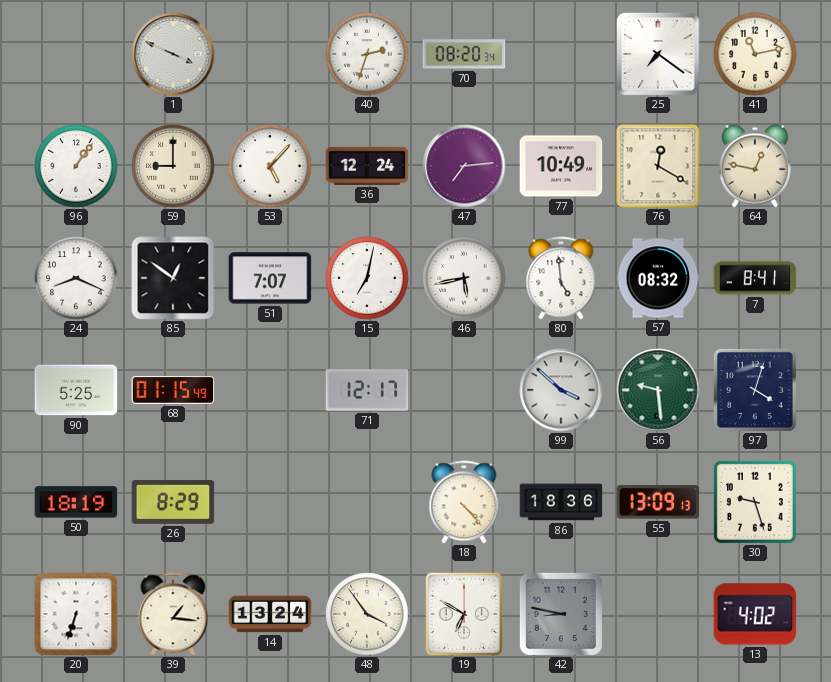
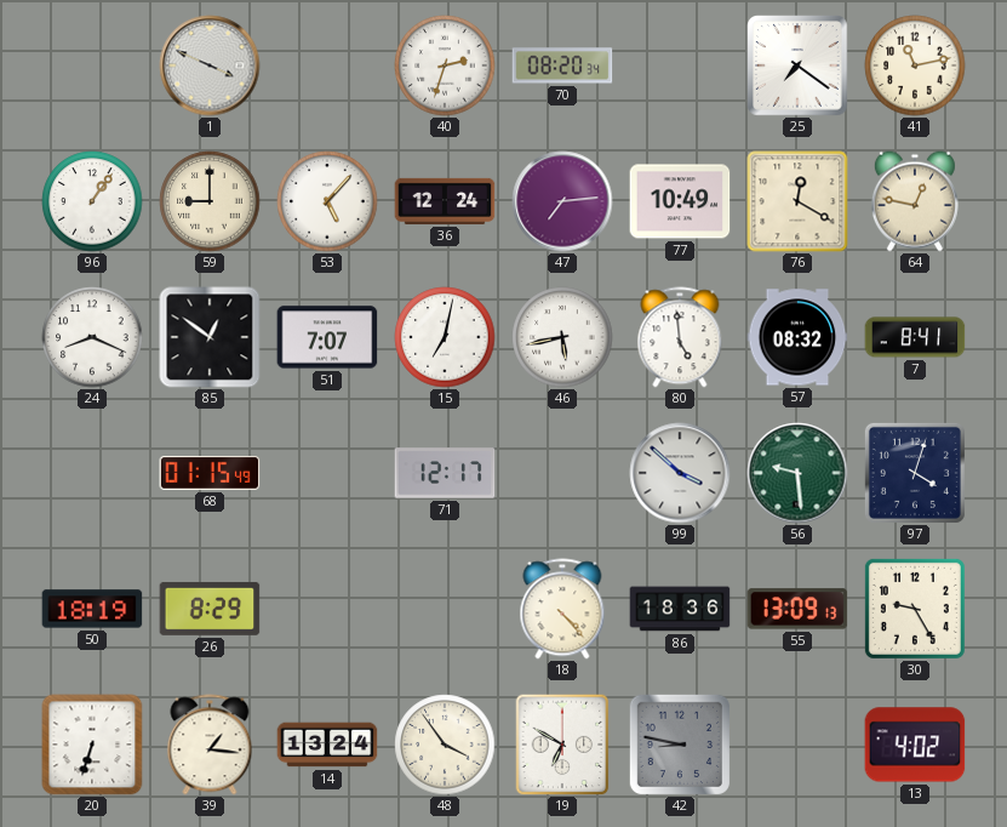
90: 5:25 -> none (76, 390)
30: 9:27 -> 9:25 (915, 609)
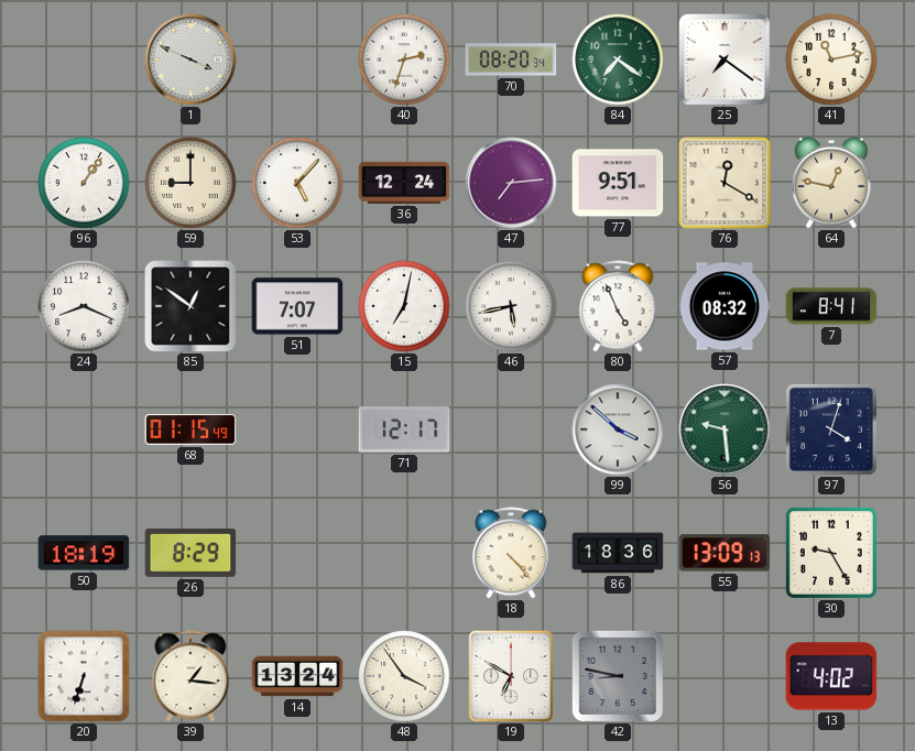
84: none -> 7:21 (618, 59)
77: 10:49 -> 9:51 (618, 183)
80: 4:59 -> 4:56 (618, 306)
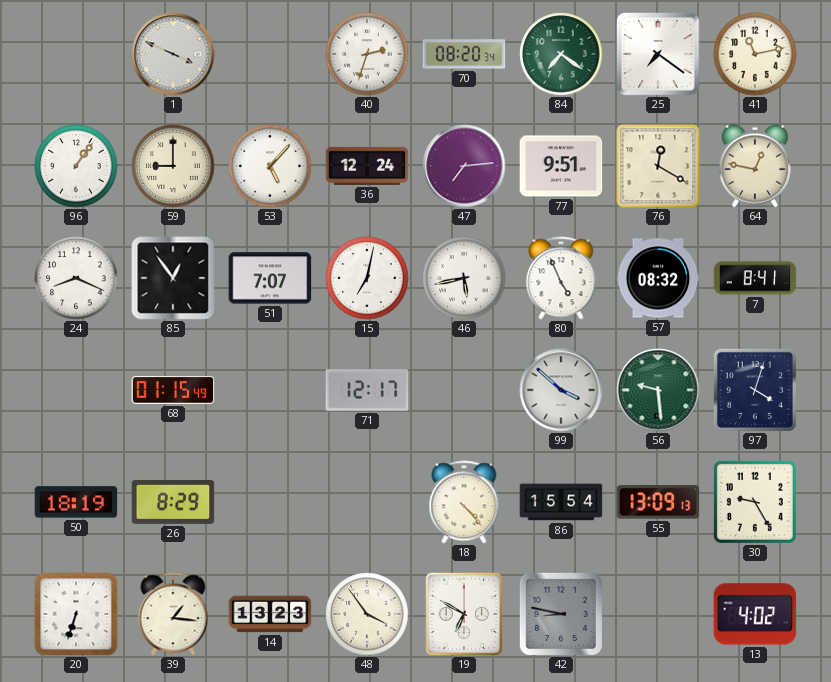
85: 12:51 -> 12:54 (173, 278)
86: 18:36 -> 15:54 (561, 502)
14: 13:24 -> 13:23 (270, 614)
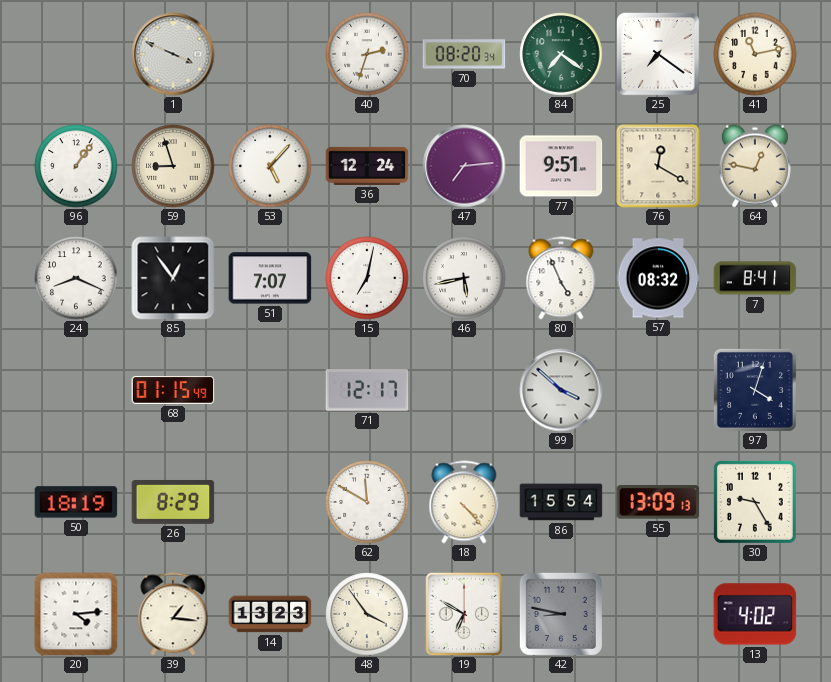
59: 9:00 -> 8:57 (173, 166)
56: 9:29 -> none (658, 390)
62: none -> 11:50 (367, 502)
20: 6:33 -> 4:14 (76, 614)
